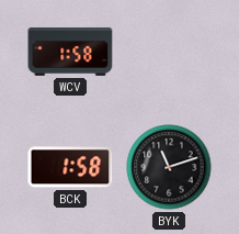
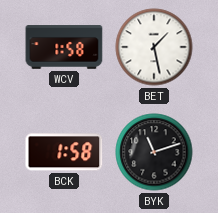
BET: none -> 1:28 (154, 47)
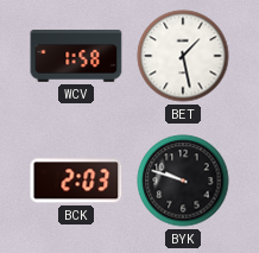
BCK: 1:58 -> 2:03 (76, 181)
BYK: 11:12 -> 9:48 (183, 181)
